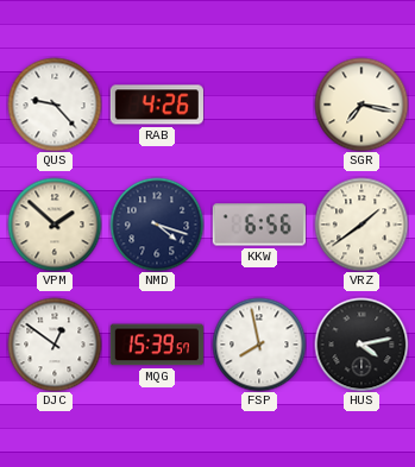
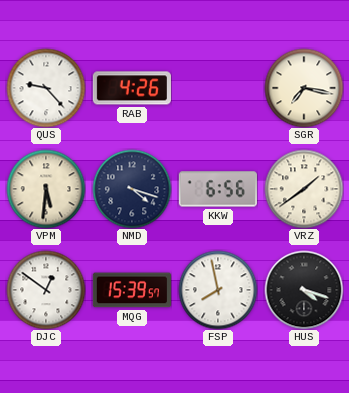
VPM: 1:52 -> 5:31 (46, 189)
HUS: 4:13 -> 4:18 (304, 290)
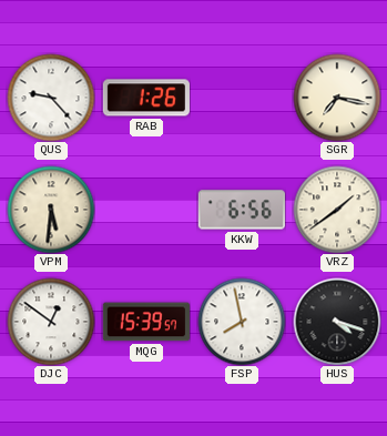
RAB: 4:26 -> 1:26 (146, 98)
NMD: 4:18 -> none (132, 189)
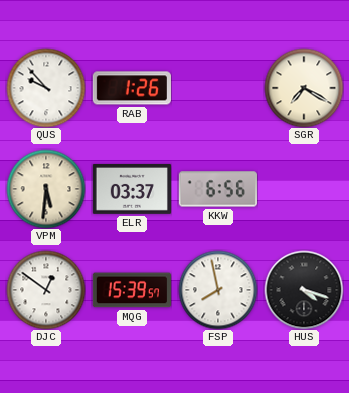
QUS: 9:23 -> 9:53 (46, 88)
SGR: 7:17 -> 7:20 (304, 88)
ELR: none -> 03:37 (131, 189)
VRZ: 1:39 -> none (337, 210)
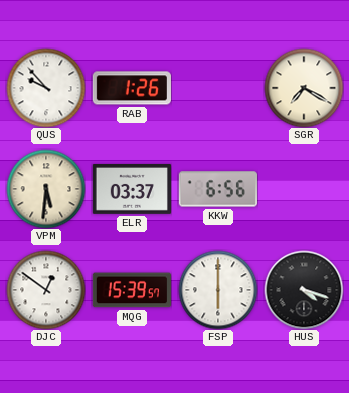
FSP: 7:58 -> 6:00 (218, 290)
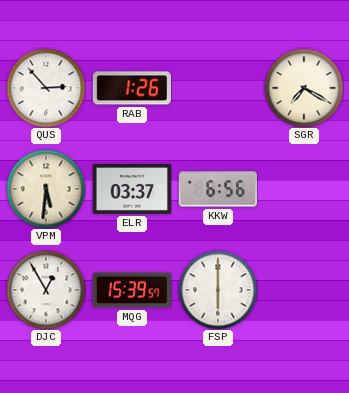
QUS: 9:53 -> 2:53 (46, 88)
DJC: 12:51 -> 12:55 (46, 290)
HUS: 4:18 -> none (304, 290)
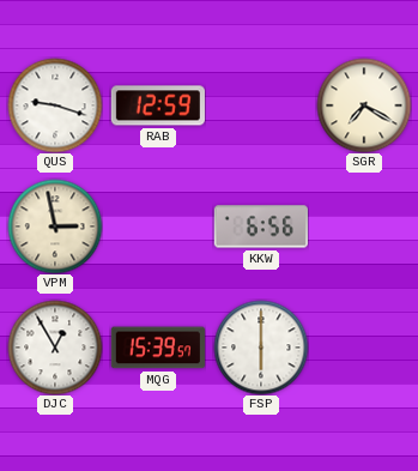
QUS: 2:53 -> 9:18 (55, 105)
RAB: 1:26 -> 12:59 (158, 105)
VPM: 5:31 -> 2:58 (55, 227)
ELR: 03:37 -> none (131, 189)
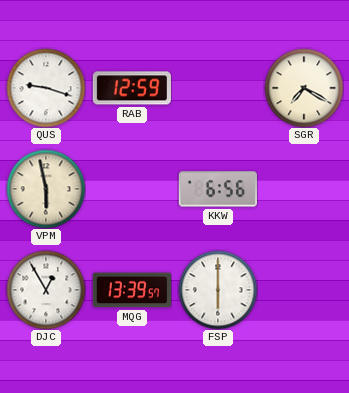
VPM: 2:58 -> 5:58 (46, 189)
MQG: 15:39 -> 13:39 (132, 290)
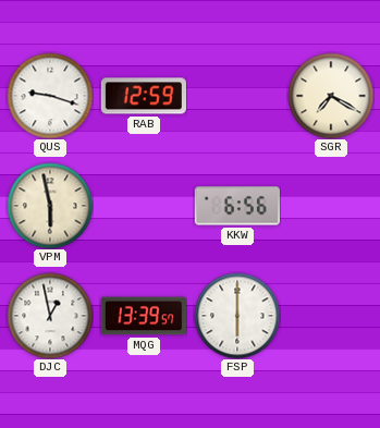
DJC: 12:55 -> 12:58 (50, 316)
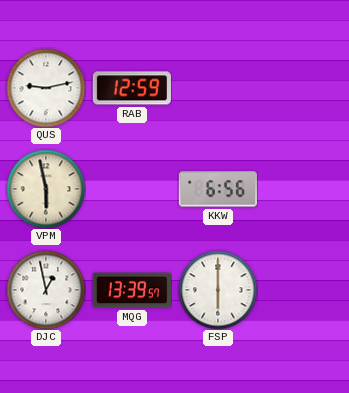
QUS: 9:18 -> 9:13 (46, 88)
SGR: 7:20 -> none (331, 96)
